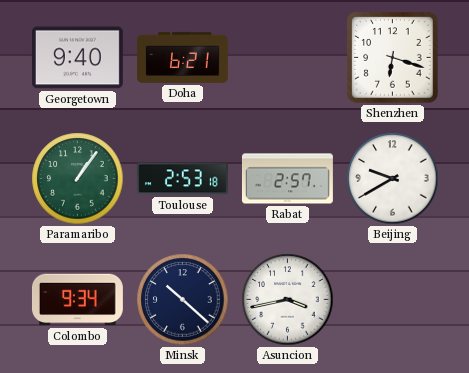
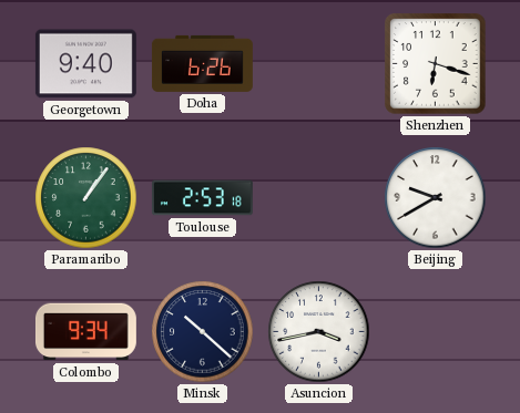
Doha: 6:21 -> 6:26 (202, 63)
Rabat: 2:57 -> none (287, 179)
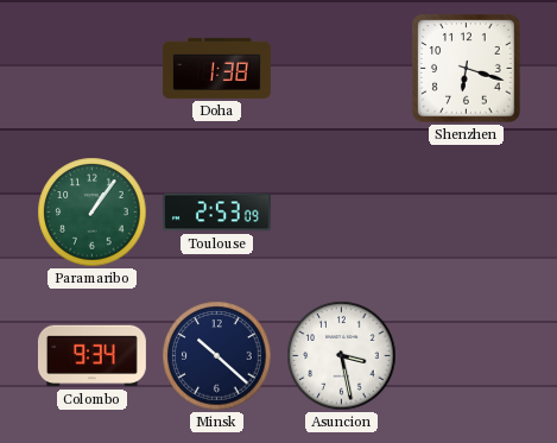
Georgetown: 9:40 -> none (85, 64)
Doha: 6:26 -> 1:38 (216, 68)
Toulouse: 2:53:18 -> 2:53:09 (216, 213)
Beijing: 9:40 -> none (436, 198)
Asuncion: 3:43 -> 3:28 (342, 356)
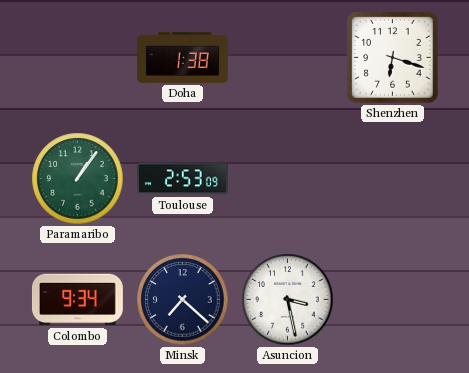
Minsk: 10:22 -> 7:22 (183, 300)
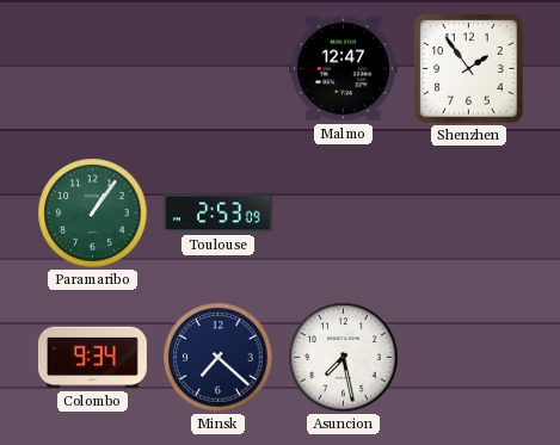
Doha: 1:38 -> none (182, 57)
Malmo: none -> 12:47 (343, 69)
Shenzhen: 6:18 -> 1:54 (469, 69)
Asuncion: 3:28 -> 7:28 (344, 358)
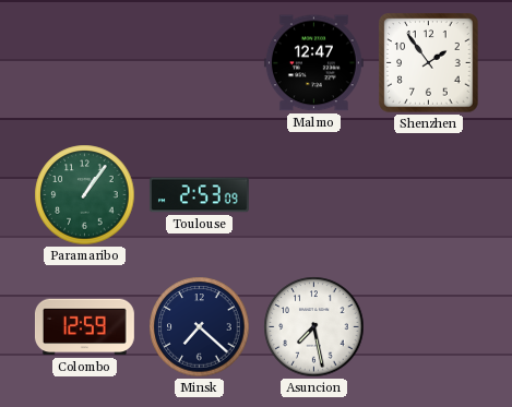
Colombo: 9:34 -> 12:59 (84, 327)
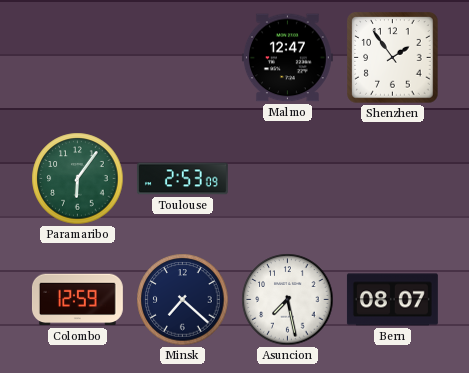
Paramaribo: 1:06 -> 6:06 (78, 179)
Bern: none -> 08:07 (392, 300)
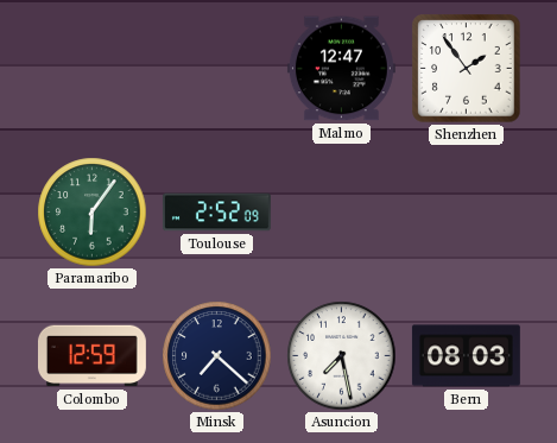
Toulouse: 2:53 -> 2:52 (216, 213)
Bern: 08:07 -> 08:03 (466, 356)
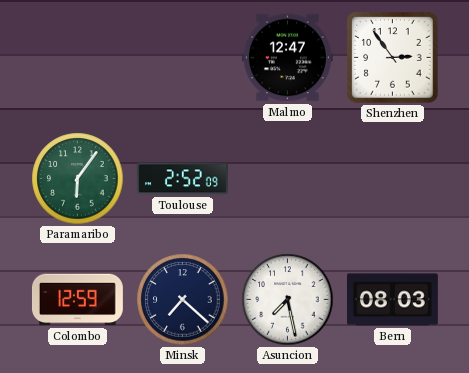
Shenzhen: 1:54 -> 2:54 (393, 58)
